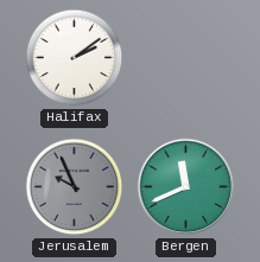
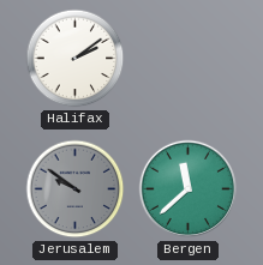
Jerusalem: 9:56 -> 9:51 (76, 189)
Bergen: 11:41 -> 11:38 (189, 189)
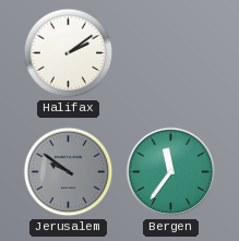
Bergen: 11:38 -> 11:36 (171, 172)
